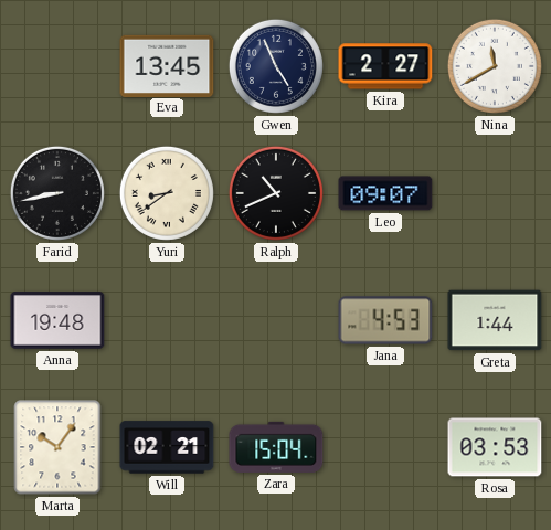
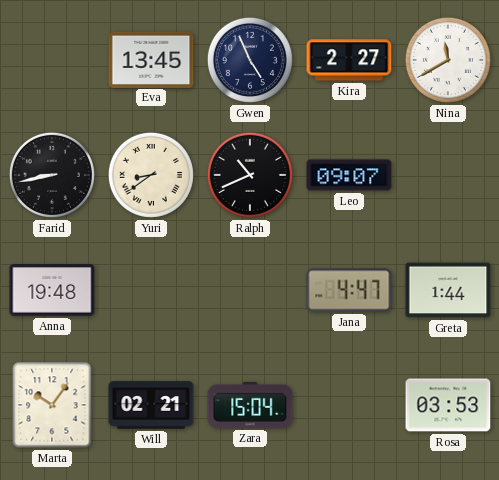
Jana: 4:53 -> 4:47 (349, 290)
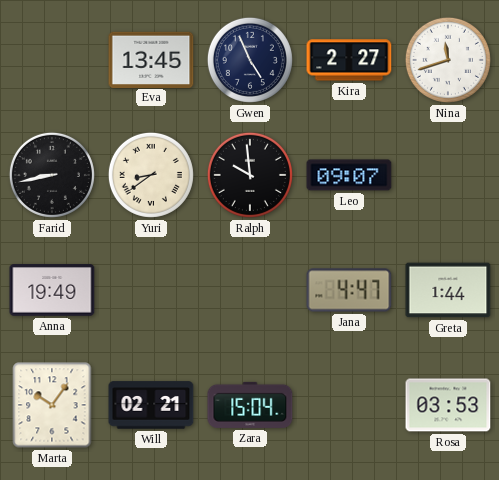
Nina: 11:40 -> 11:42 (448, 60)
Ralph: 10:41 -> 9:59 (250, 175)
Anna: 19:48 -> 19:49 (52, 290)
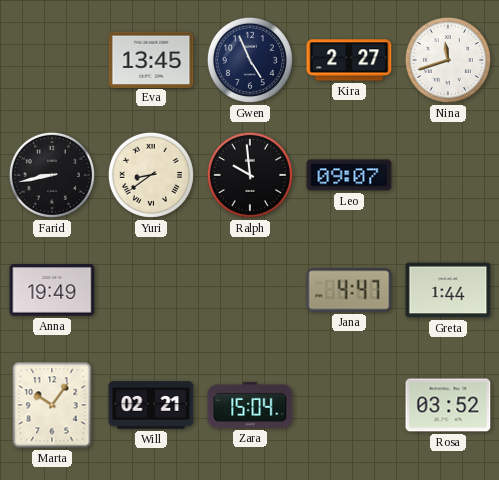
Rosa: 03:53 -> 03:52 (448, 405)
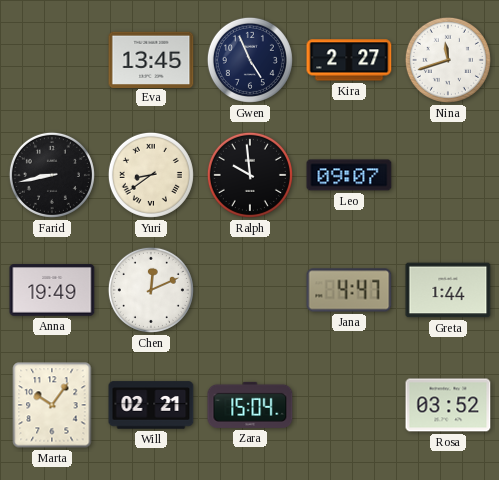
Chen: none -> 12:11 (151, 290)
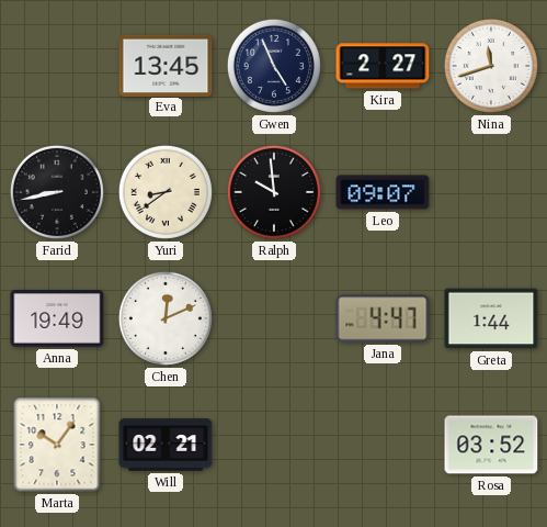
Zara: 15:04 -> none (250, 405)
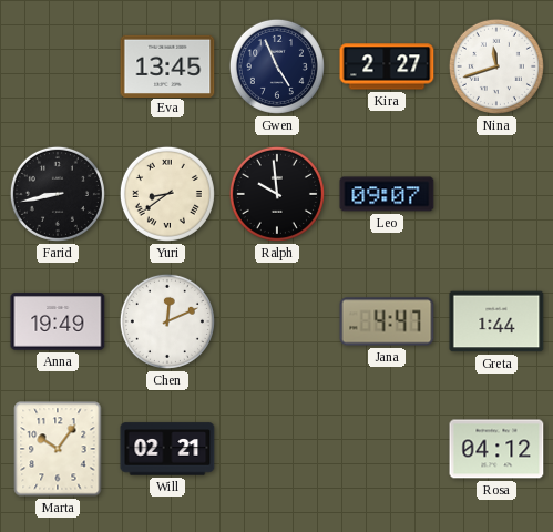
Rosa: 03:52 -> 04:12 (496, 449)
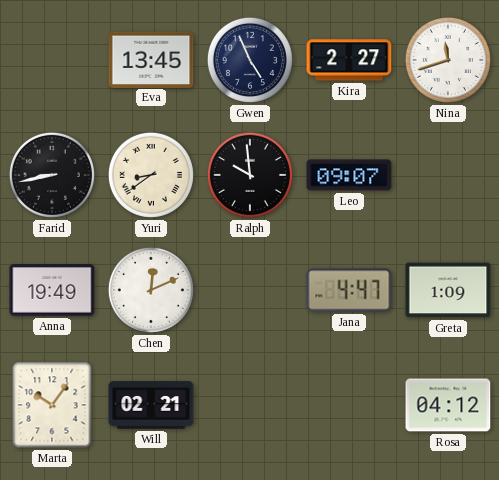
Greta: 1:44 -> 1:09 (448, 290)
